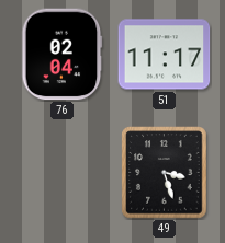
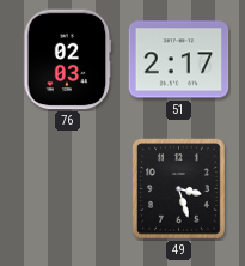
76: 02:04 -> 02:03 (68, 60)
51: 11:17 -> 2:17 (179, 60)
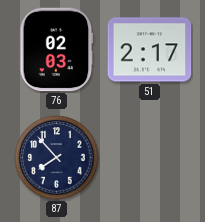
87: none -> 7:53 (57, 158)
49: 3:27 -> none (179, 189)
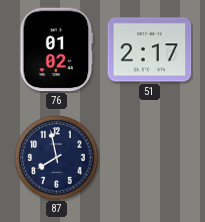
76: 02:03 -> 01:02 (57, 50)
87: 7:53 -> 7:58 (57, 158)
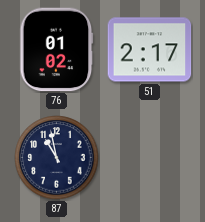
87: 7:58 -> 10:58 (57, 158)
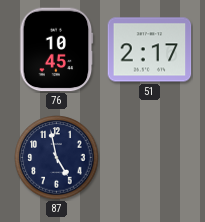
76: 01:02 -> 10:45 (57, 50)
87: 10:58 -> 4:58 (57, 158)
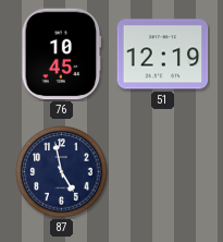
51: 2:17 -> 12:19 (163, 55)
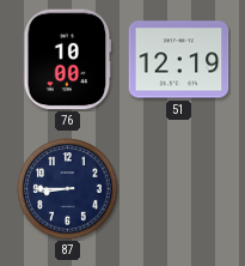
76: 10:45 -> 10:00 (68, 60)
87: 4:58 -> 8:45 (68, 189)
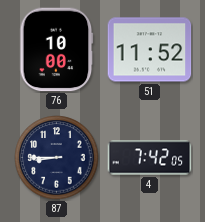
51: 12:19 -> 11:52 (150, 50)
4: none -> 7:42 (150, 158)
